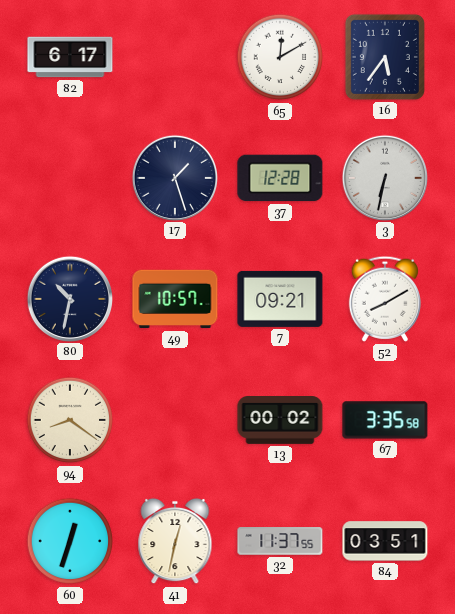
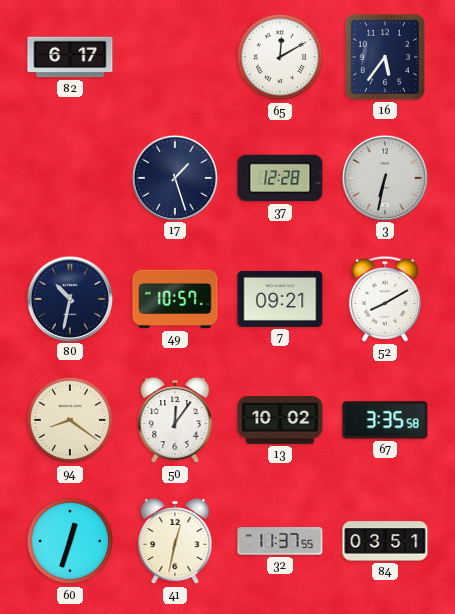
50: none -> 12:06 (175, 420)
13: 00:02 -> 10:02 (280, 421)
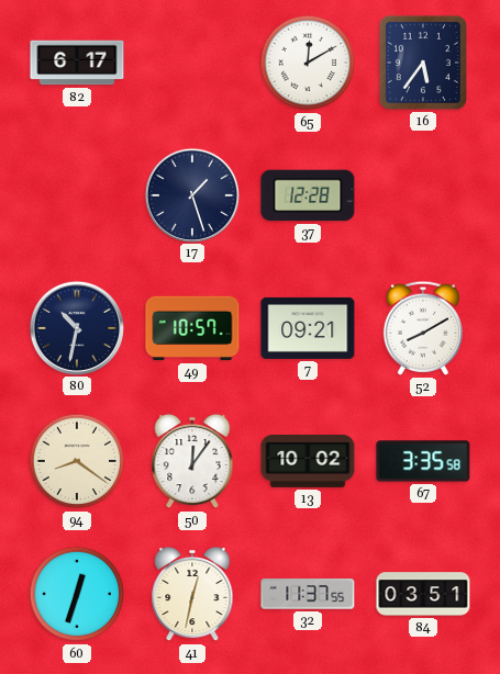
3: 6:32 -> none (384, 177)
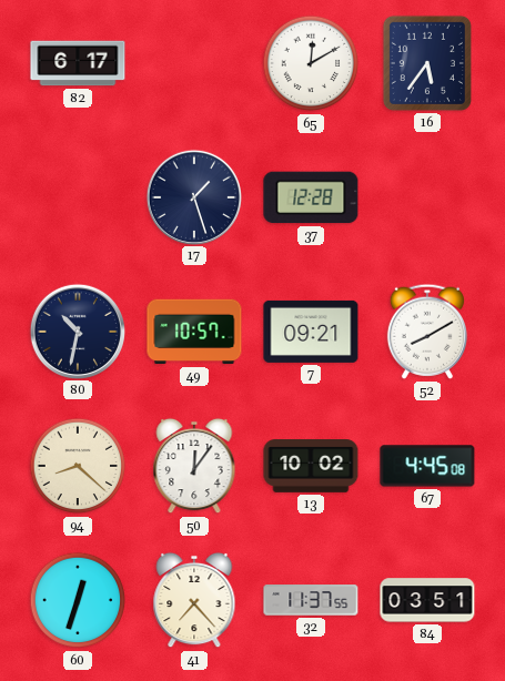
94: 8:21 -> 8:22 (78, 466)
67: 3:35 -> 4:45 (427, 466)
41: 12:32 -> 7:23 (194, 600)
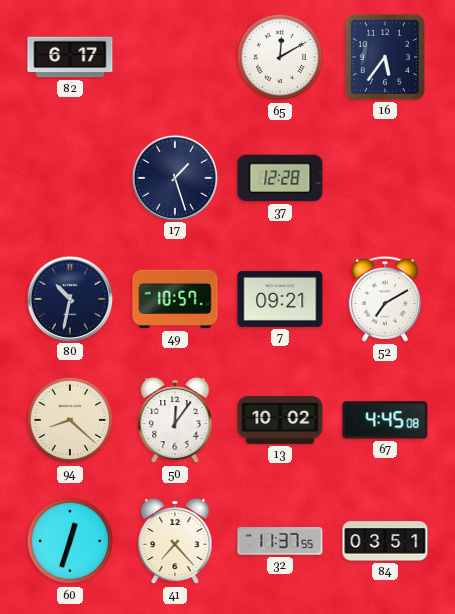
52: 8:10 -> 7:10 (385, 299)
